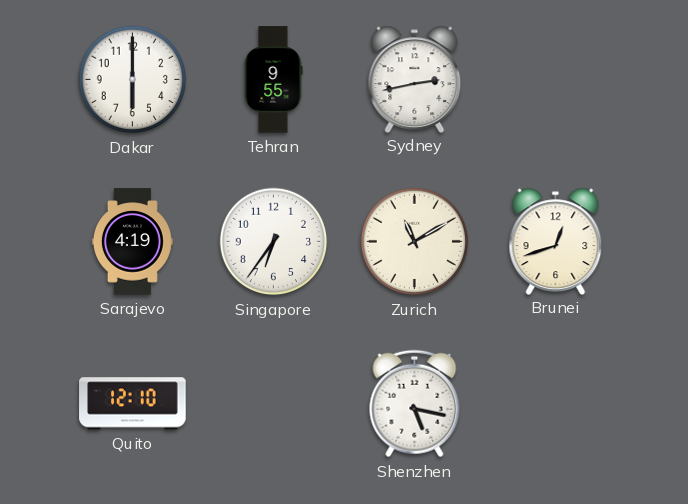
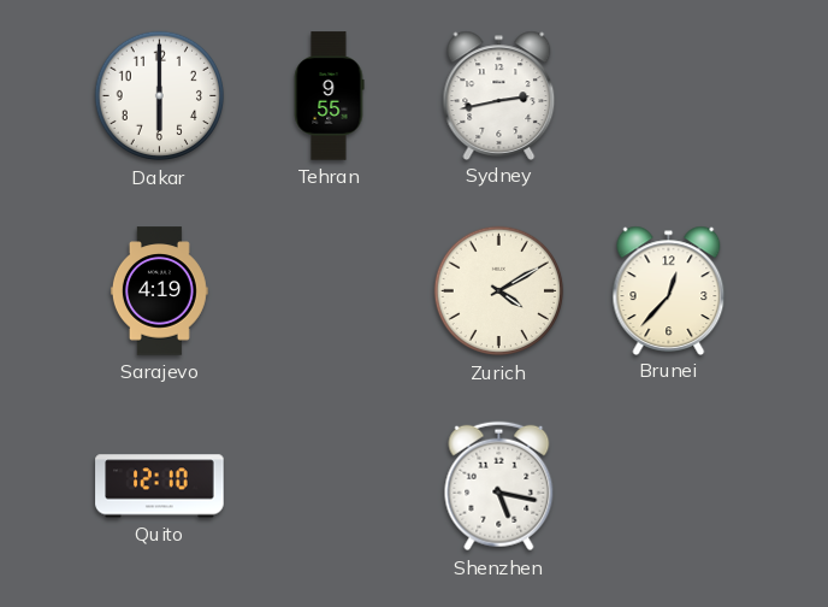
Singapore: 6:36 -> none (274, 242)
Zurich: 11:10 -> 4:10 (499, 291)
Brunei: 12:42 -> 12:37 (669, 290)
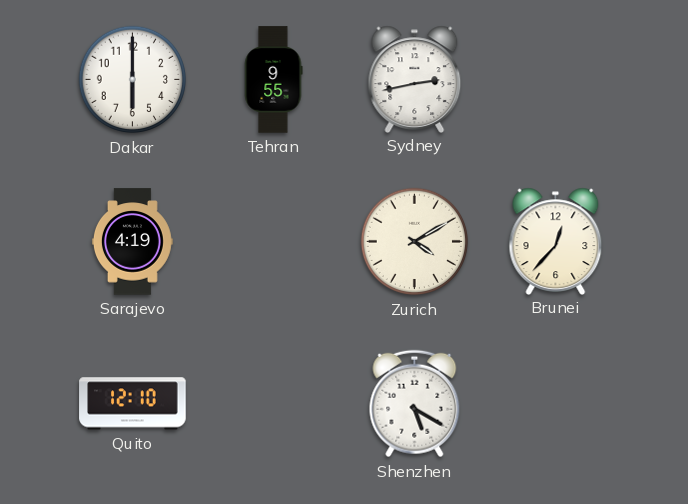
Shenzhen: 5:17 -> 5:20 (415, 404)
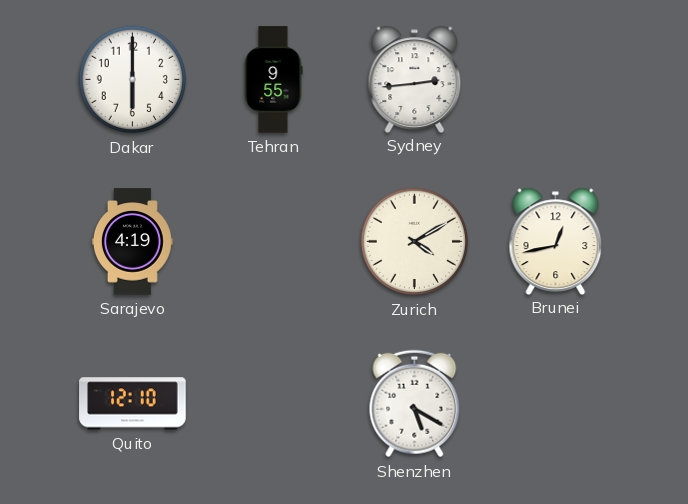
Sydney: 2:43 -> 2:44 (415, 79)
Brunei: 12:37 -> 12:43 (556, 241)
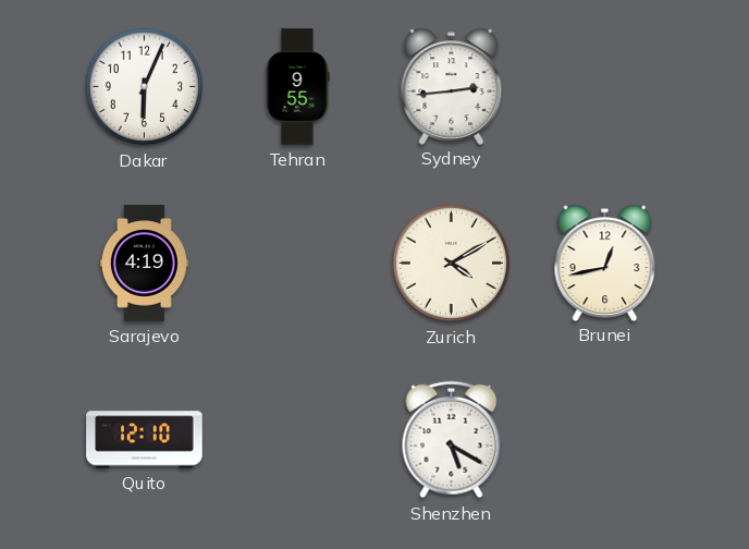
Dakar: 6:00 -> 6:04 (145, 87)
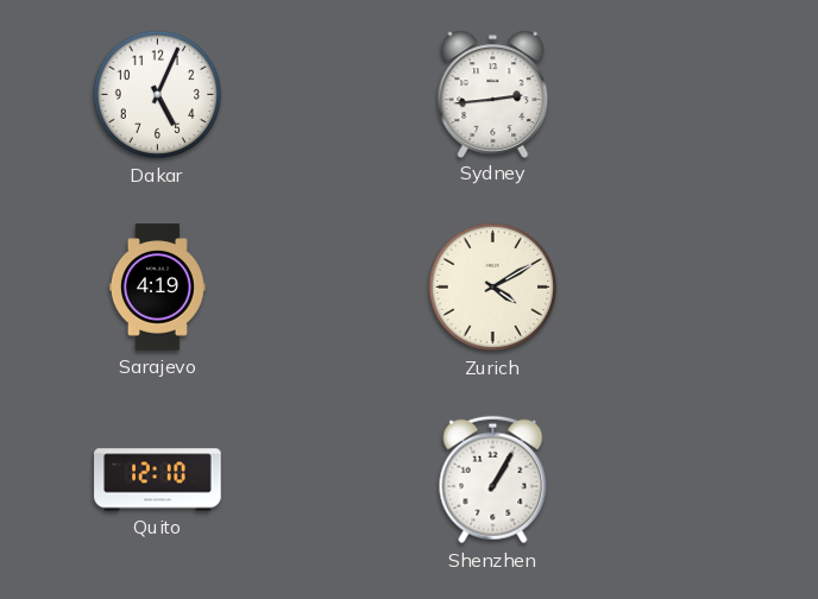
Dakar: 6:04 -> 5:04 (158, 95)
Tehran: 9:55 -> none (297, 87)
Brunei: 12:43 -> none (605, 263)
Shenzhen: 5:20 -> 1:05 (493, 480)
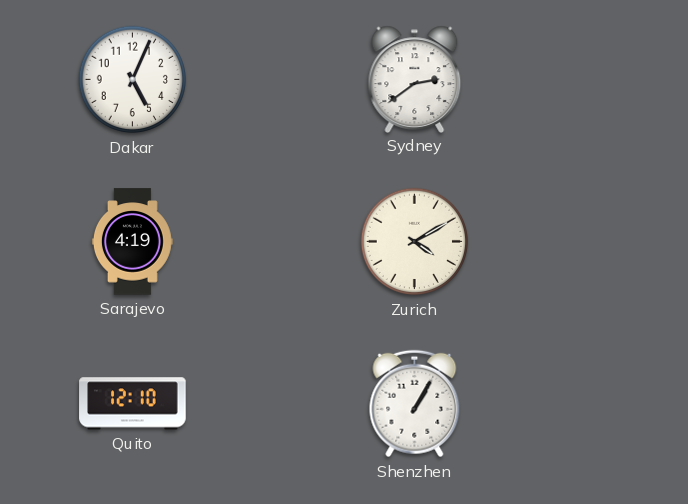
Sydney: 2:44 -> 2:39 (415, 79)
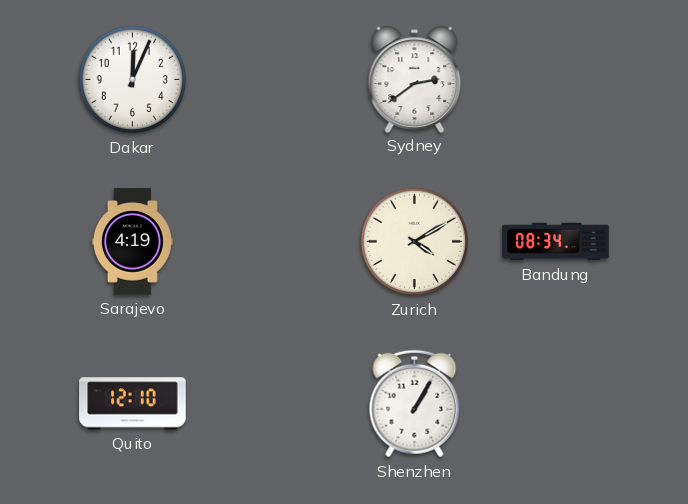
Dakar: 5:04 -> 12:04 (133, 80)
Bandung: none -> 08:34 (556, 242)
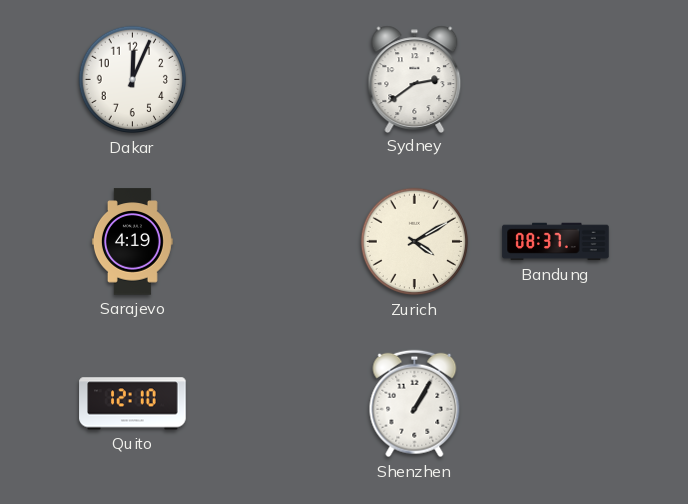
Bandung: 08:34 -> 08:37 (556, 242)
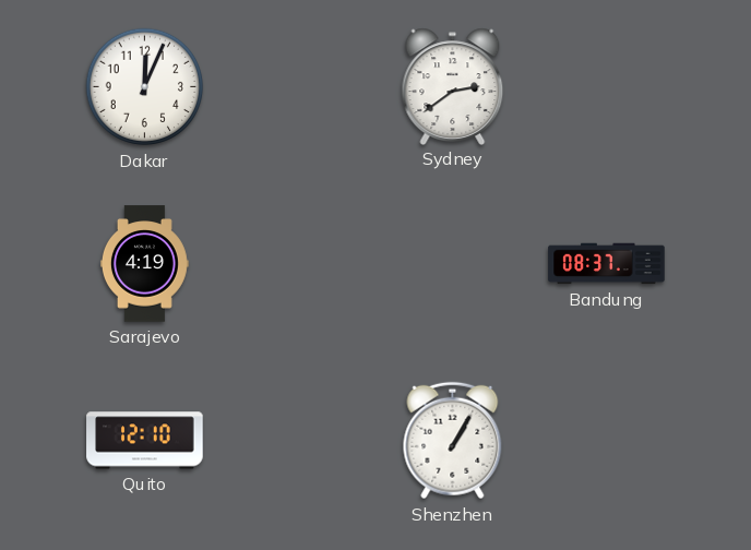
Zurich: 4:10 -> none (415, 242)
